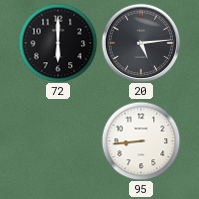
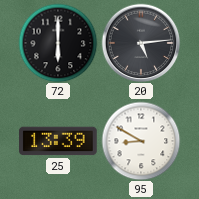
25: none -> 13:39 (58, 141)
95: 8:44 -> 8:50 (141, 141)
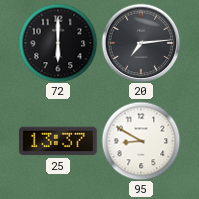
20: 5:14 -> 7:14 (141, 43)
25: 13:39 -> 13:37 (58, 141)
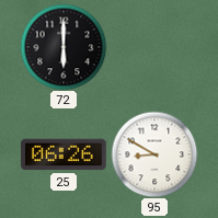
20: 7:14 -> none (141, 43)
25: 13:37 -> 06:26 (64, 154)
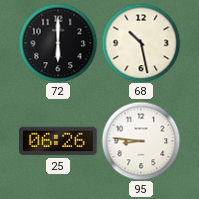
68: none -> 10:28 (141, 43)
95: 8:50 -> 8:46 (141, 141)
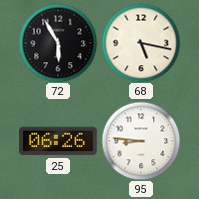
72: 6:00 -> 5:55 (58, 43)
68: 10:28 -> 5:17 (141, 43)
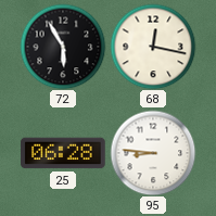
68: 5:17 -> 12:17 (153, 47)
25: 06:26 -> 06:28 (63, 153)
